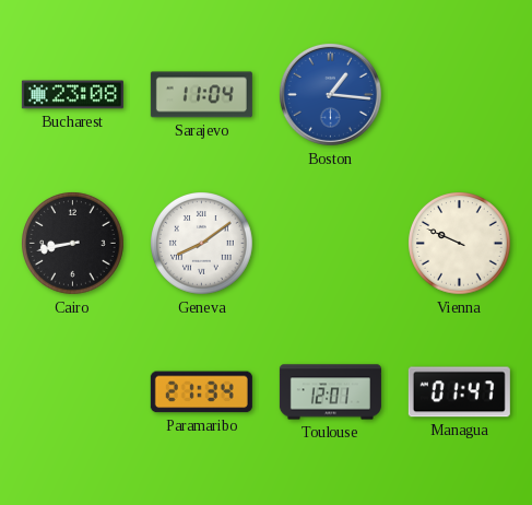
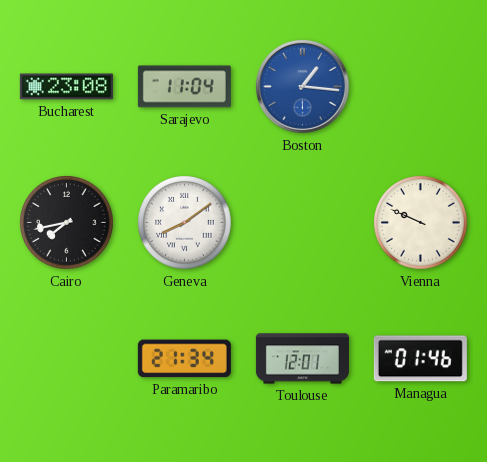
Cairo: 8:43 -> 7:43 (67, 223)
Managua: 01:47 -> 01:46 (420, 359)
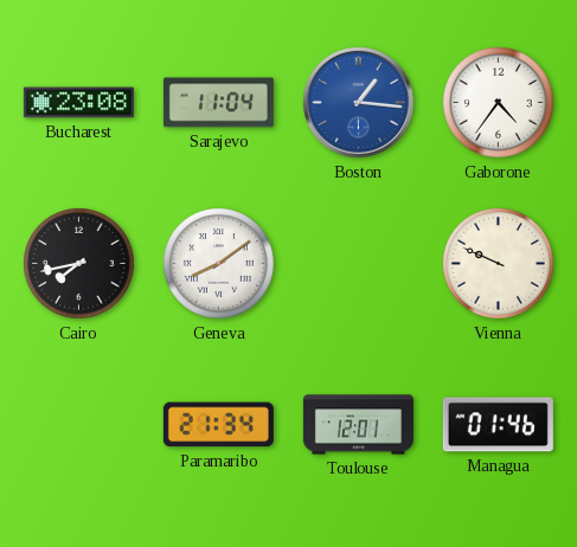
Gaborone: none -> 4:36 (499, 103)
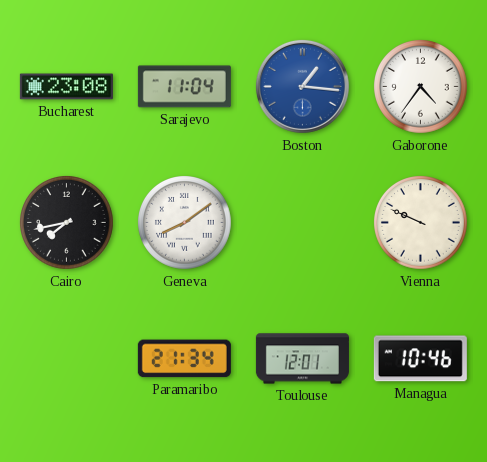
Managua: 01:46 -> 10:46 (420, 359)
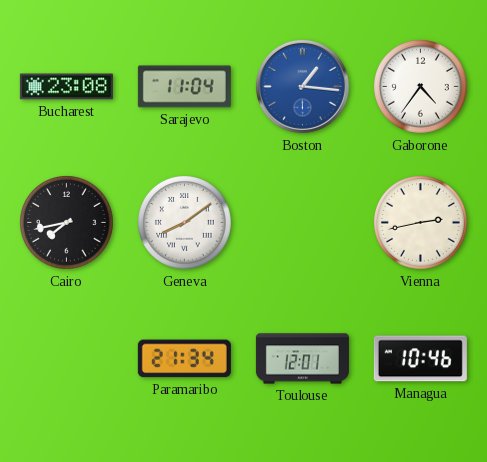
Vienna: 9:49 -> 2:43 (421, 223)
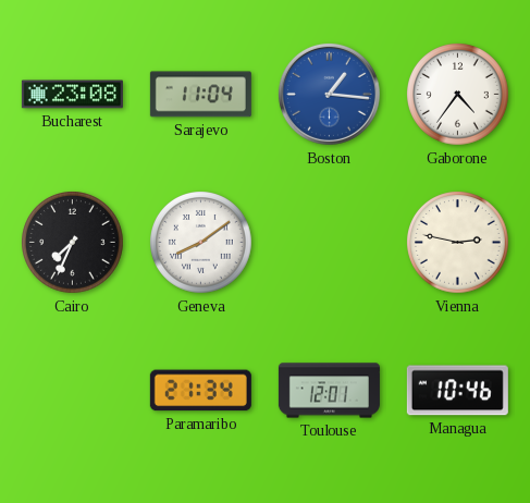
Cairo: 7:43 -> 7:34 (73, 243)
Vienna: 2:43 -> 2:47 (458, 243)
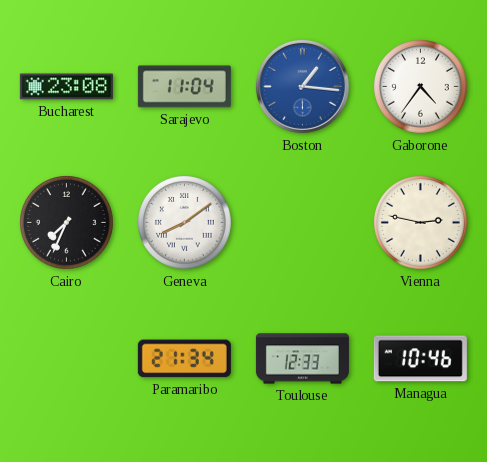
Toulouse: 12:01 -> 12:33 (302, 359)
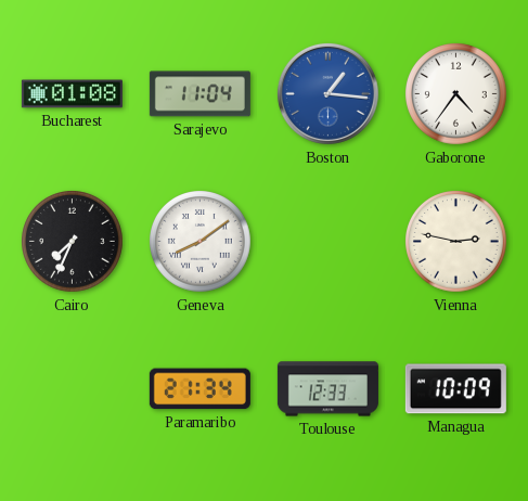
Bucharest: 23:08 -> 01:08 (72, 94)
Managua: 10:46 -> 10:09 (455, 389)
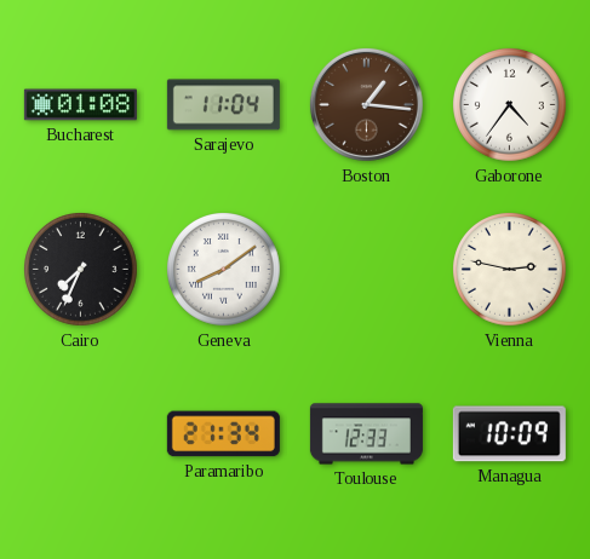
Boston dial: blue -> brown (366, 104)
